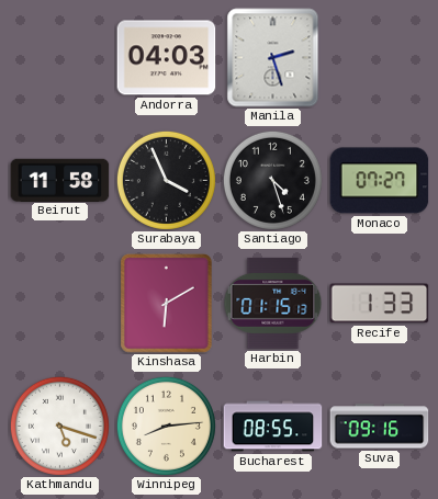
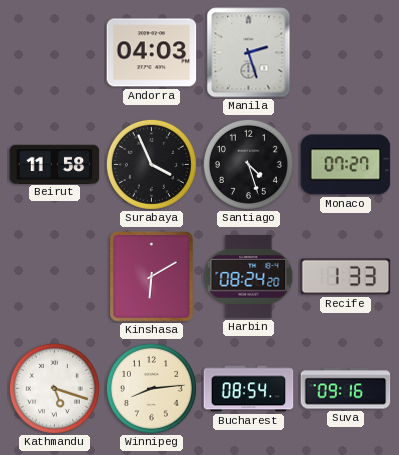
Harbin: 01:15 -> 08:24 (249, 276)
Bucharest: 08:55 -> 08:54 (249, 389)
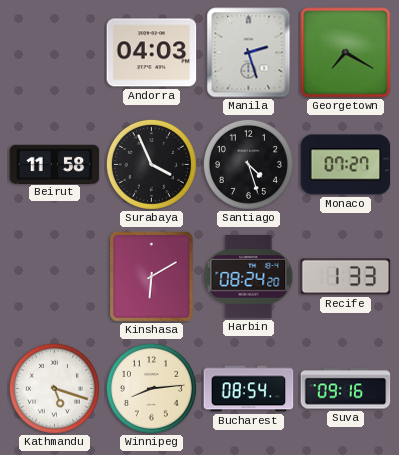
Georgetown: none -> 7:20 (346, 53)
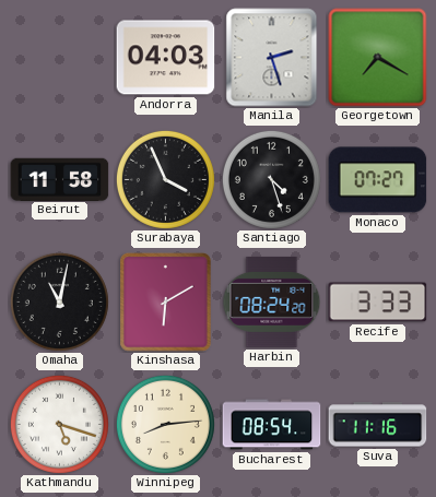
Omaha: none -> 11:02 (59, 301)
Recife: 1:33 -> 3:33 (378, 303)
Suva: 09:16 -> 11:16 (378, 425)
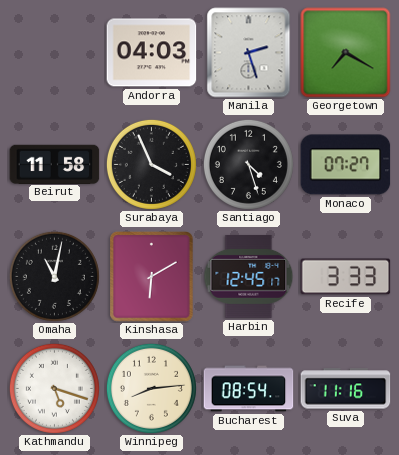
Harbin: 08:24 -> 12:45 (249, 276)
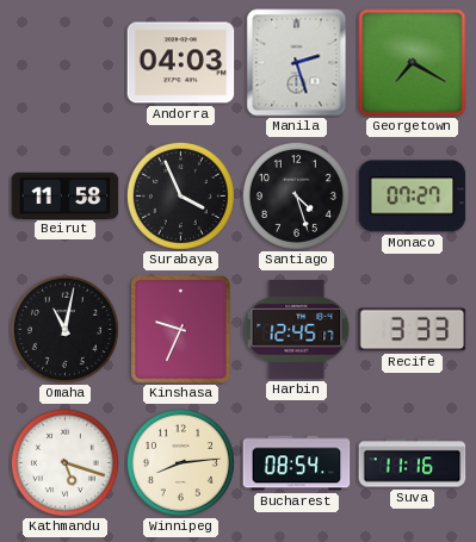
Kinshasa: 6:10 -> 9:34 (181, 330)
